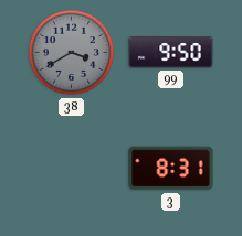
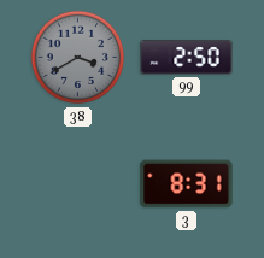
99: 9:50 -> 2:50 (187, 58)
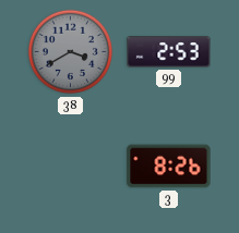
99: 2:50 -> 2:53 (169, 52)
3: 8:31 -> 8:26 (169, 167)
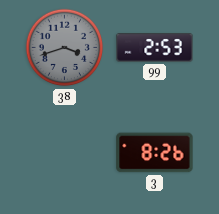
38: 3:40 -> 3:42 (65, 48)
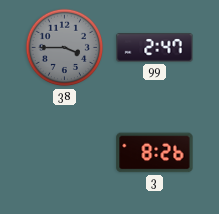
38: 3:42 -> 3:45 (65, 48)
99: 2:53 -> 2:47 (155, 48)
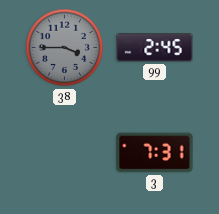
99: 2:47 -> 2:45 (155, 48)
3: 8:26 -> 7:31 (155, 153)
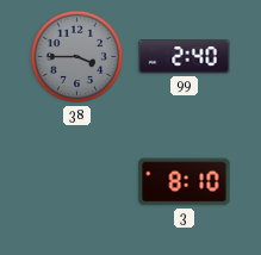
99: 2:45 -> 2:40 (185, 57)
3: 7:31 -> 8:10 (185, 182)
